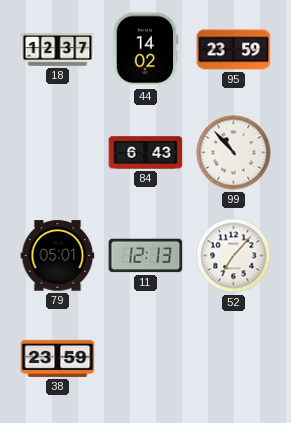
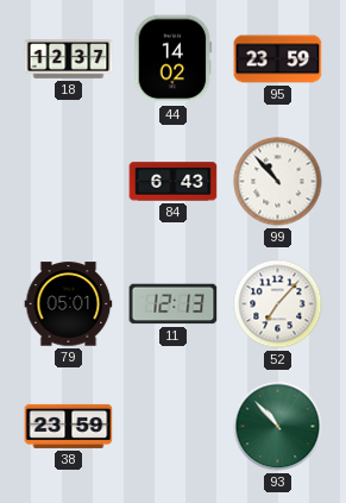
93: none -> 10:53 (278, 427)
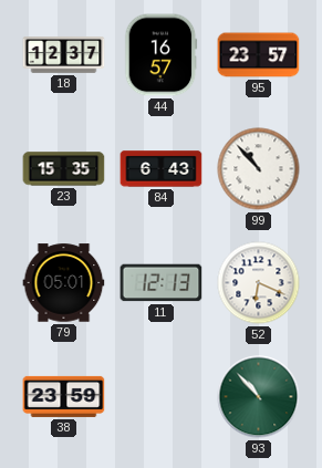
44: 14:02 -> 16:57 (162, 55)
95: 23:59 -> 23:57 (259, 55)
23: none -> 15:35 (64, 169)
52: 7:07 -> 6:19 (259, 283)
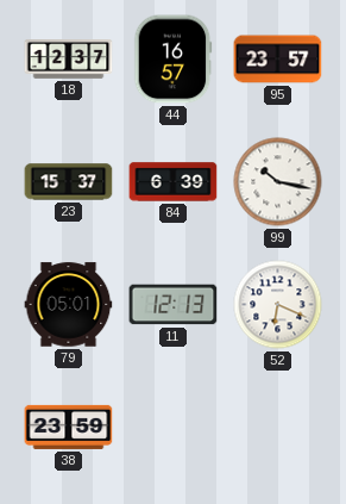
23: 15:35 -> 15:37 (69, 182)
84: 6:43 -> 6:39 (174, 182)
99: 10:53 -> 10:17 (278, 182)
93: 10:53 -> none (259, 397)
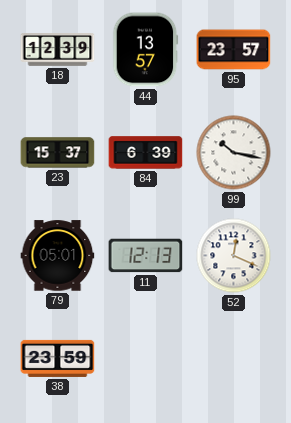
18: 12:37 -> 12:39 (58, 50)
44: 16:57 -> 13:57 (146, 50)
52: 6:19 -> 12:19 (234, 256)
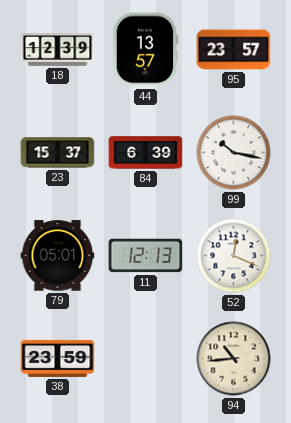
94: none -> 10:44 (234, 359)
